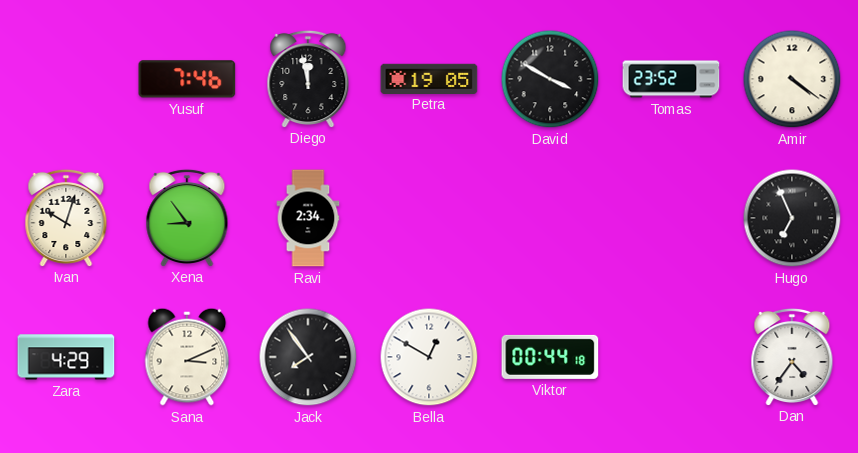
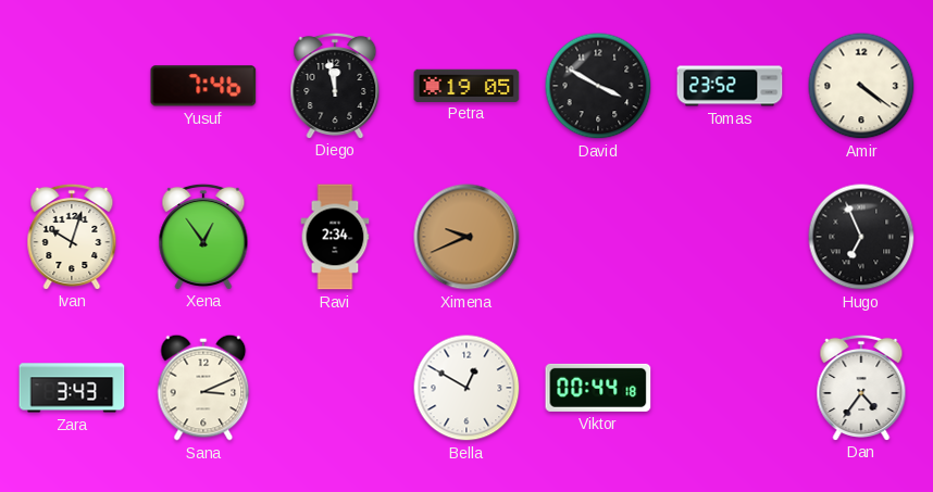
Xena: 8:54 -> 12:54 (203, 236)
Ximena: none -> 9:41 (467, 237)
Zara: 4:29 -> 3:43 (72, 388)
Jack: 7:54 -> none (308, 357)
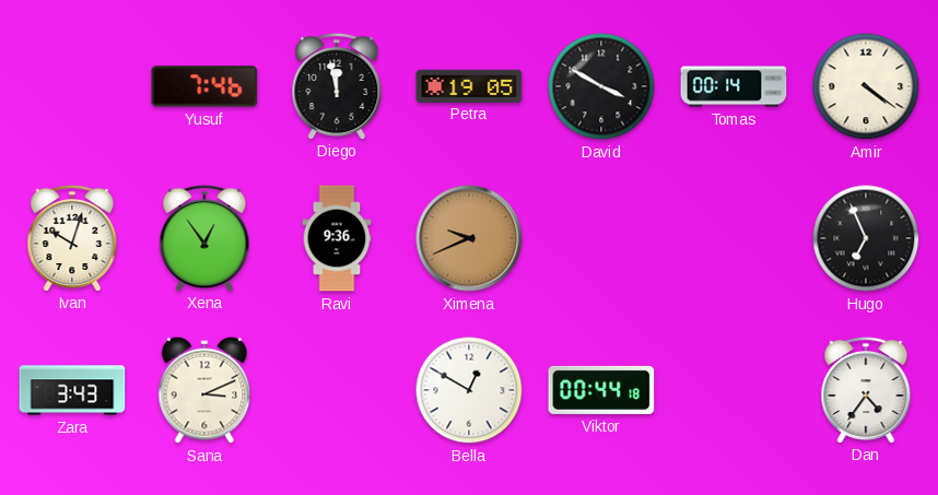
Tomas: 23:52 -> 00:14 (734, 86)
Ravi: 2:34 -> 9:36 (337, 238)
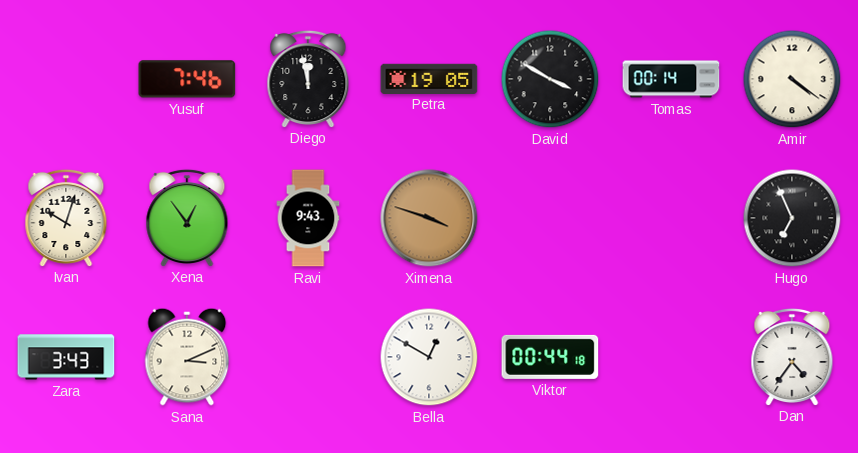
Ravi: 9:36 -> 9:43 (308, 218)
Ximena: 9:41 -> 3:48 (429, 218)
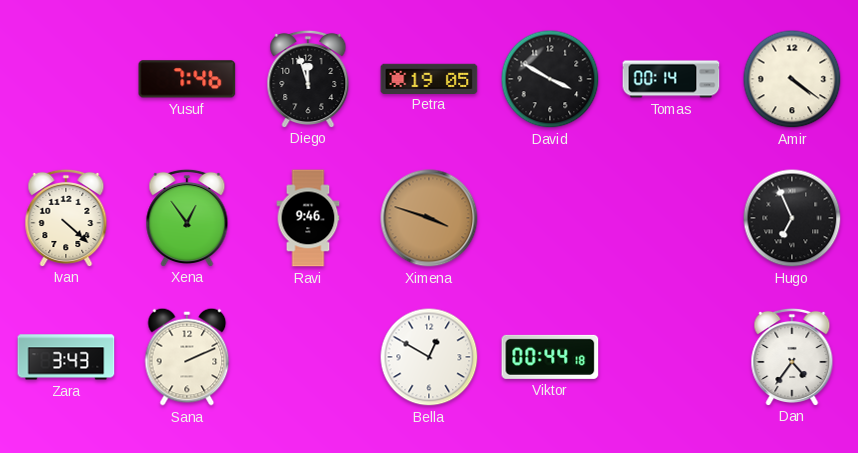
Diego: 11:58 -> 11:57 (308, 78)
Ivan: 10:03 -> 4:22 (66, 217)
Ravi: 9:43 -> 9:46 (308, 218)
Sana: 3:11 -> 2:11 (187, 357)
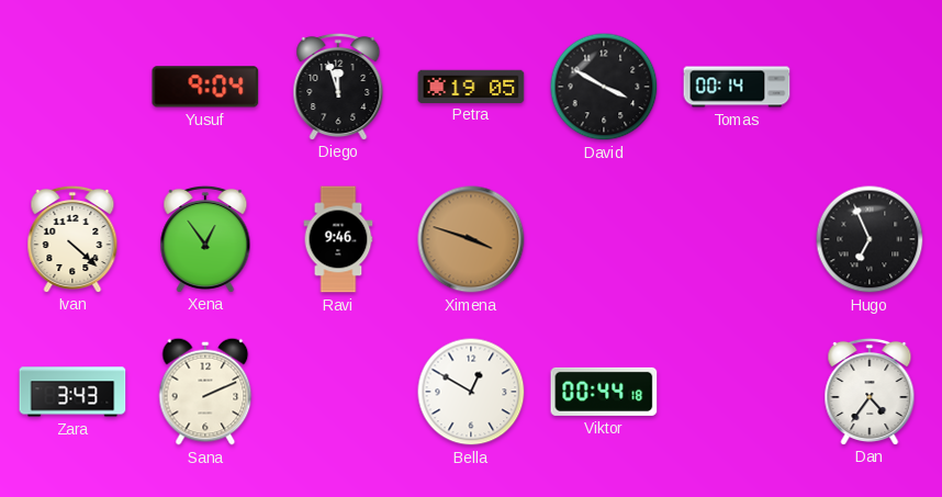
Yusuf: 7:46 -> 9:04 (205, 87)
Amir: 4:21 -> none (792, 79)
